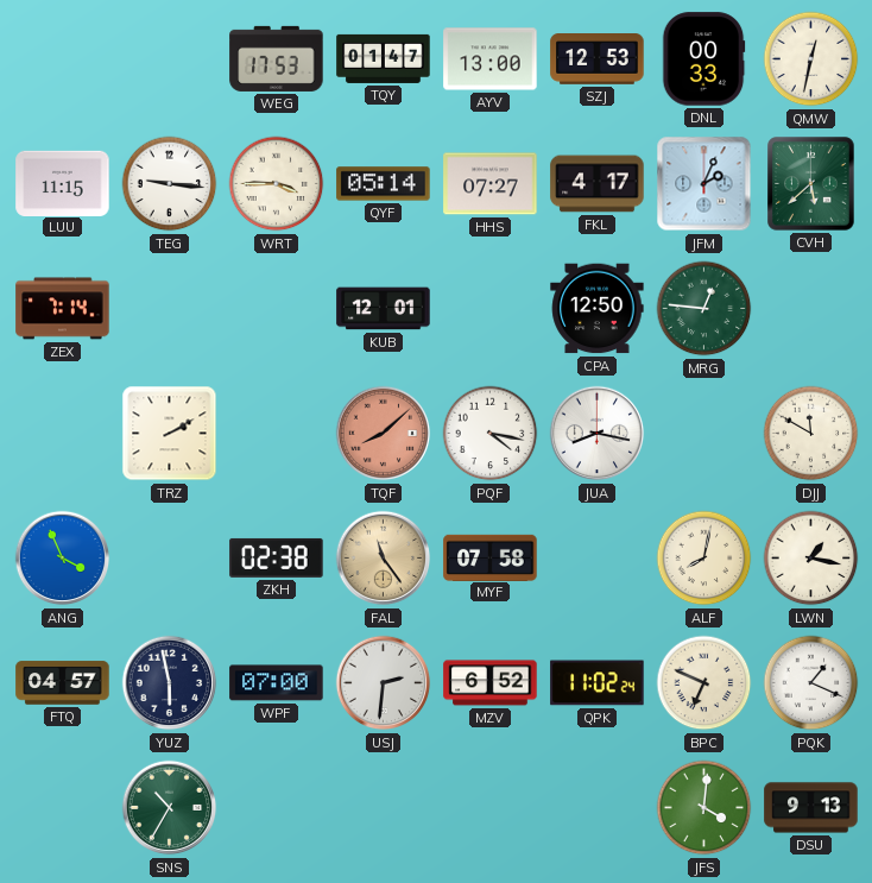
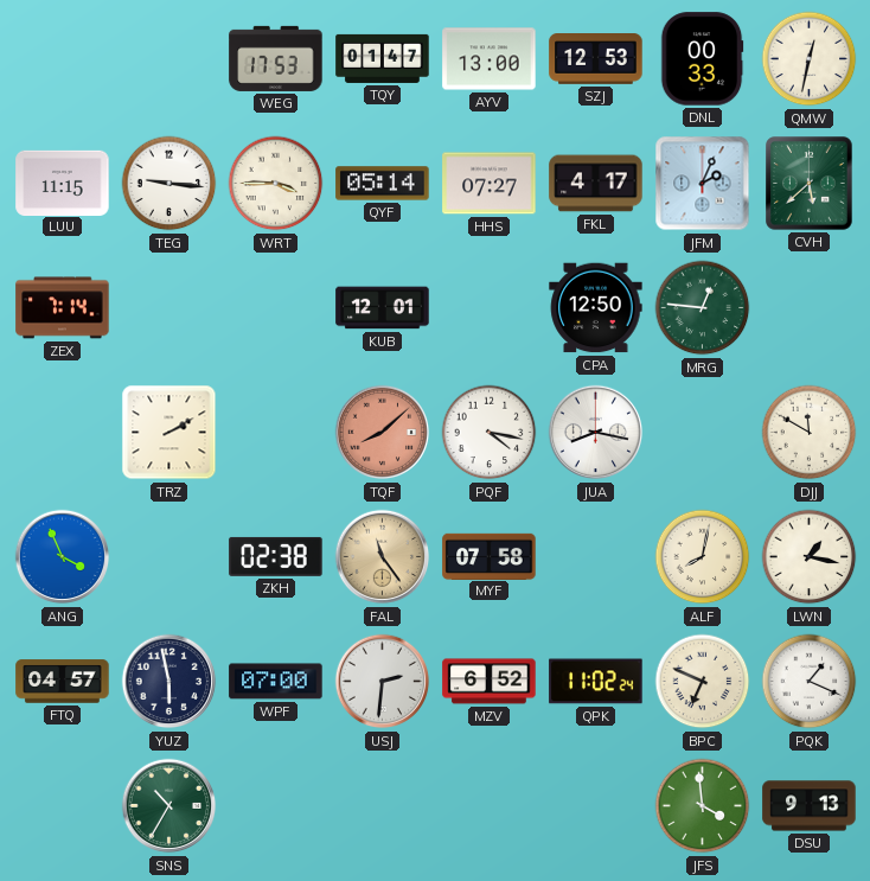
JFS: 4:01 -> 3:59 (703, 806)
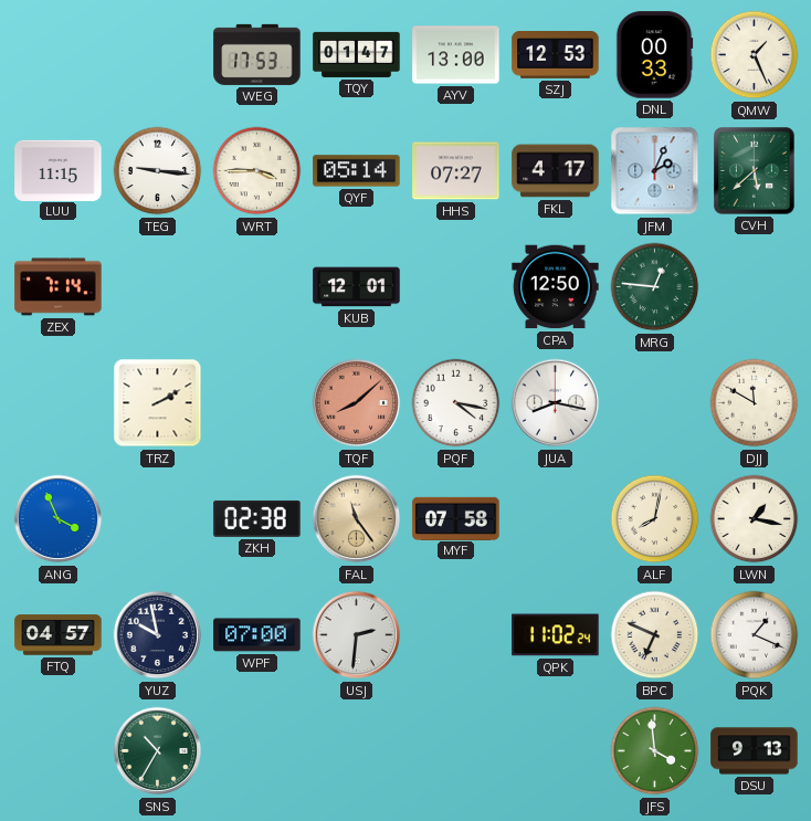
QMW: 12:32 -> 1:26 (755, 55)
YUZ: 5:58 -> 9:58 (158, 635)
MZV: 6:52 -> none (490, 682)
